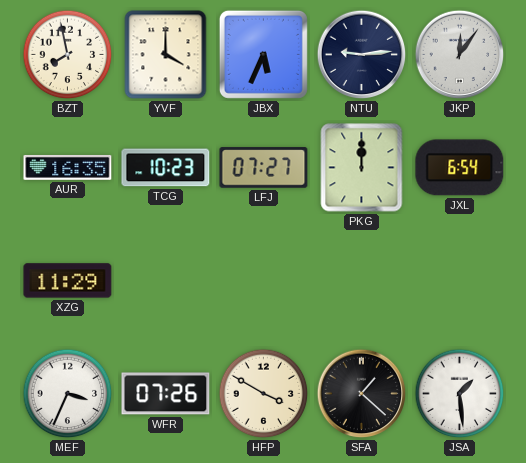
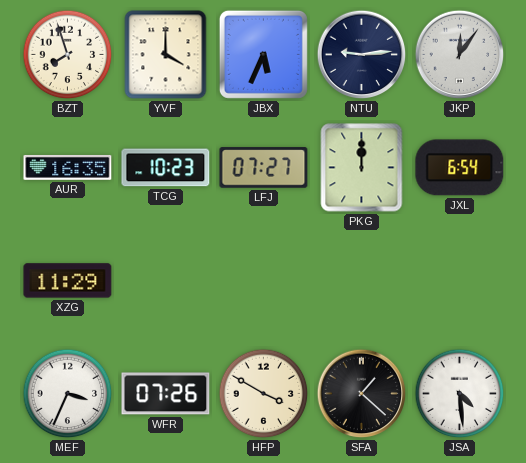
BZT: 7:58 -> 7:57 (68, 55)
JSA: 1:29 -> 4:29 (460, 394)
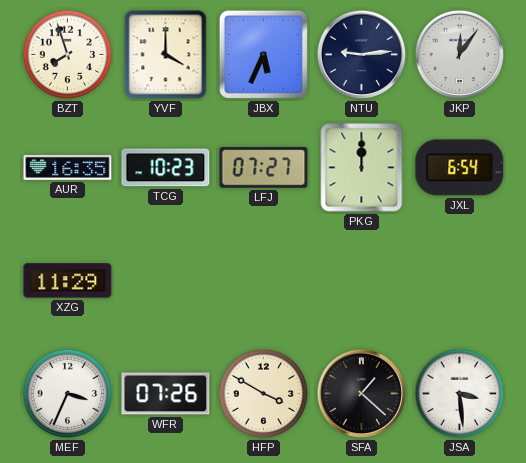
JSA: 4:29 -> 3:29 (460, 394)
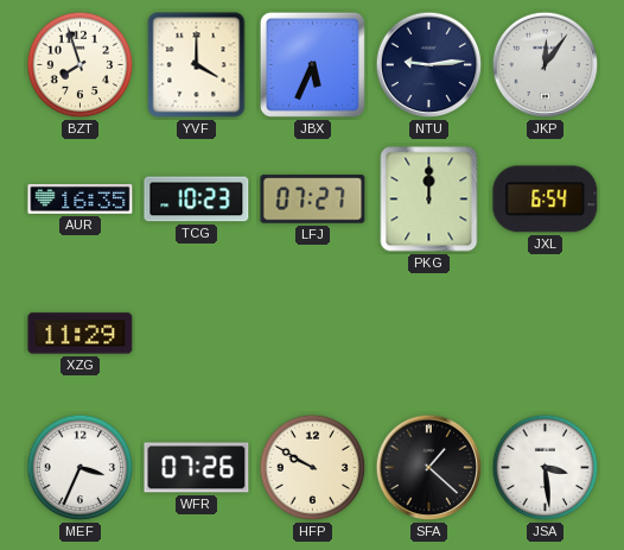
HFP: 3:50 -> 9:50 (313, 468)
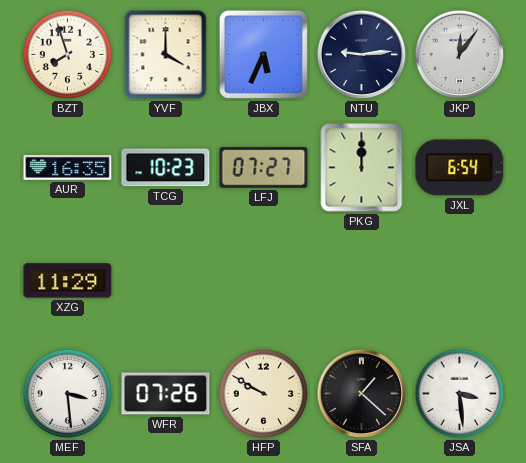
MEF: 3:34 -> 3:29 (68, 394)
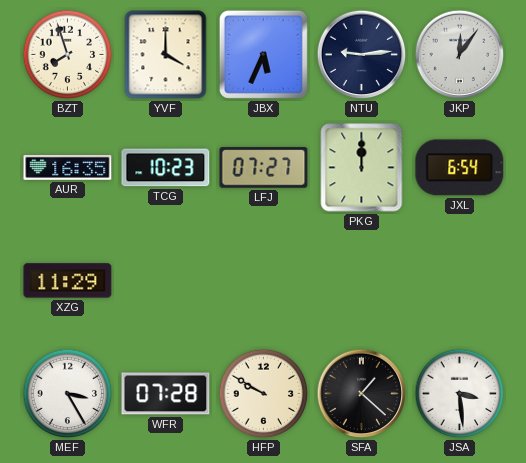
MEF: 3:29 -> 3:25 (68, 394)
WFR: 07:26 -> 07:28 (166, 394)
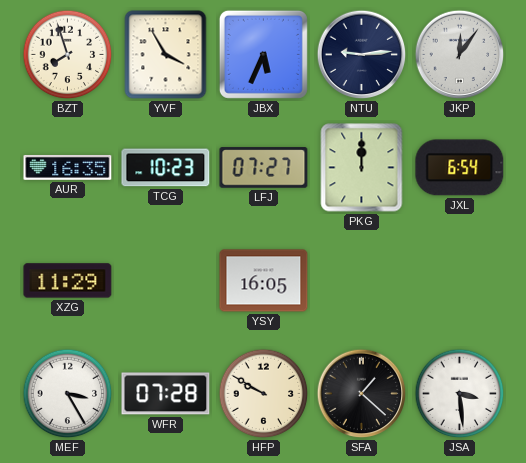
YVF: 4:00 -> 3:55 (166, 55)
YSY: none -> 16:05 (264, 281)
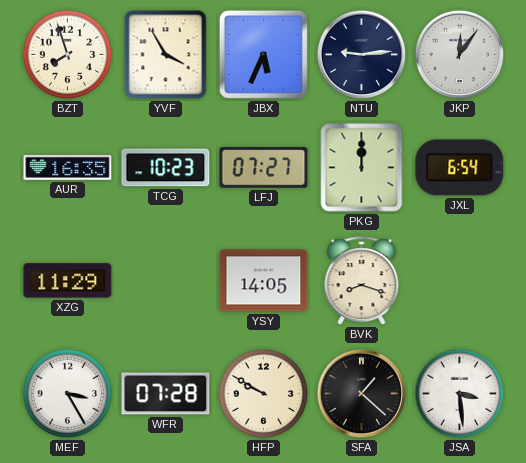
YSY: 16:05 -> 14:05 (264, 281)
BVK: none -> 8:18 (362, 281)
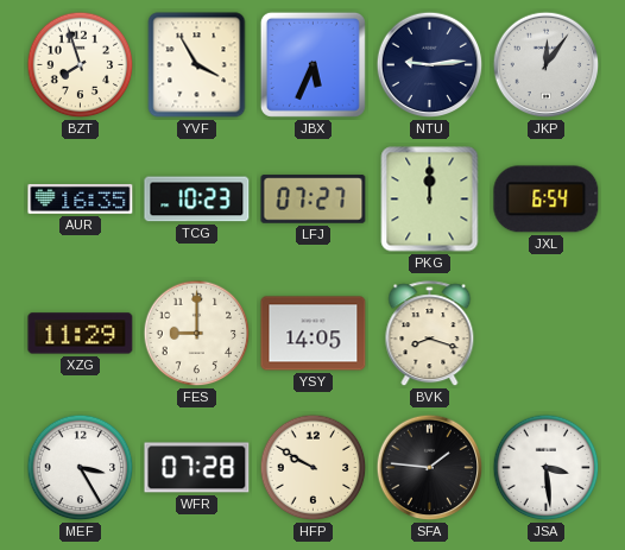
FES: none -> 9:00 (197, 334)
SFA: 1:22 -> 1:46 (430, 468)
